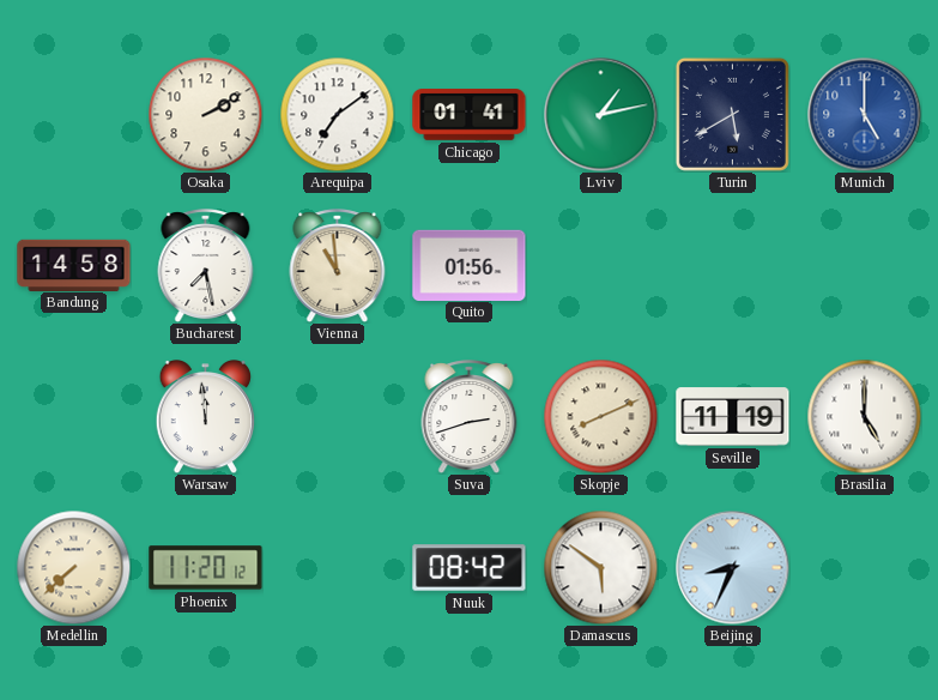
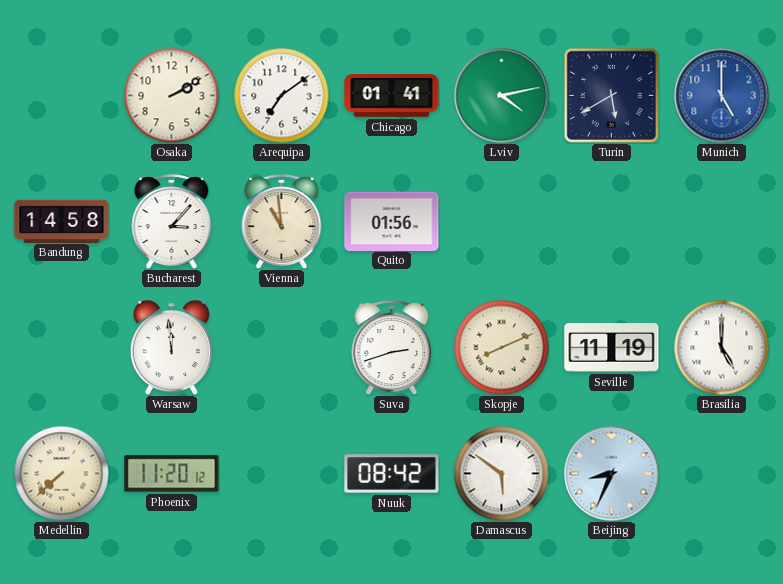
Lviv: 1:13 -> 4:13 (501, 95)
Bucharest: 7:28 -> 3:07 (172, 222)
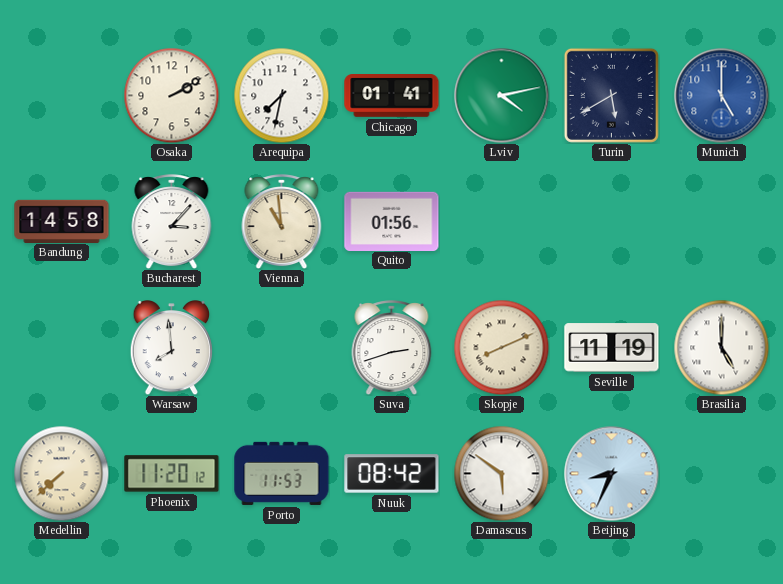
Arequipa: 7:09 -> 7:32 (281, 95)
Warsaw: 11:59 -> 7:59 (172, 348)
Porto: none -> 11:53 (282, 473)
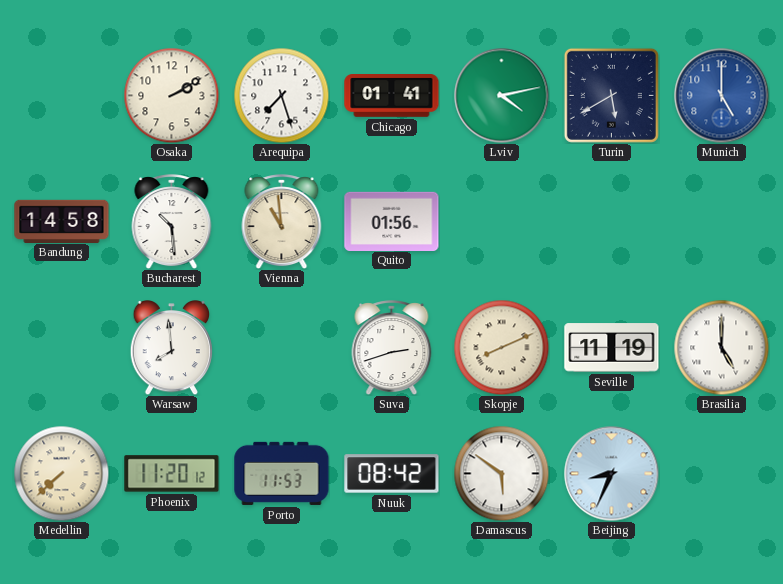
Arequipa: 7:32 -> 7:27 (281, 95)
Bucharest: 3:07 -> 10:29 (172, 222)
